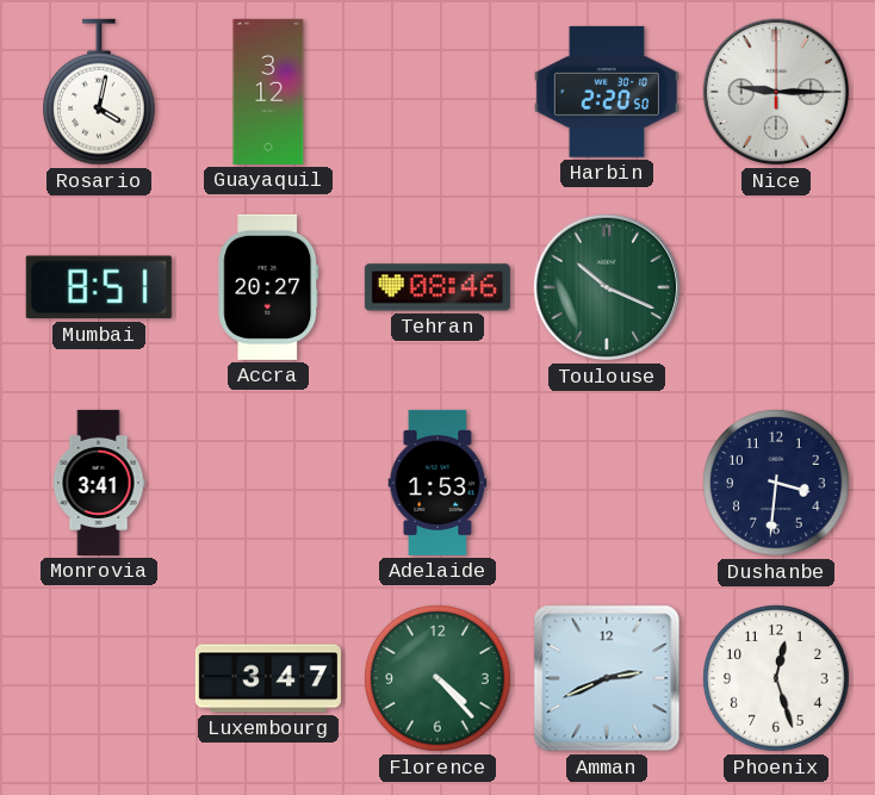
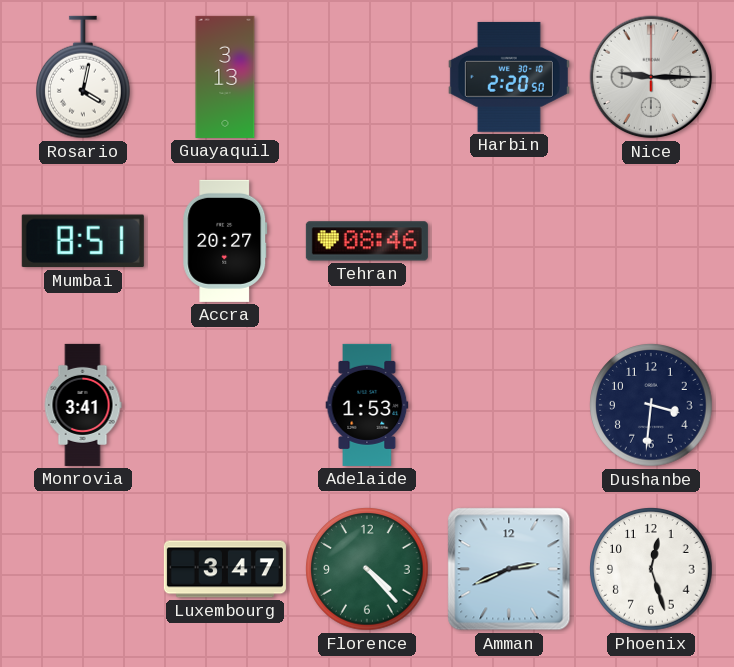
Guayaquil: 3:12 -> 3:13 (225, 77)
Toulouse: 10:19 -> none (607, 287)
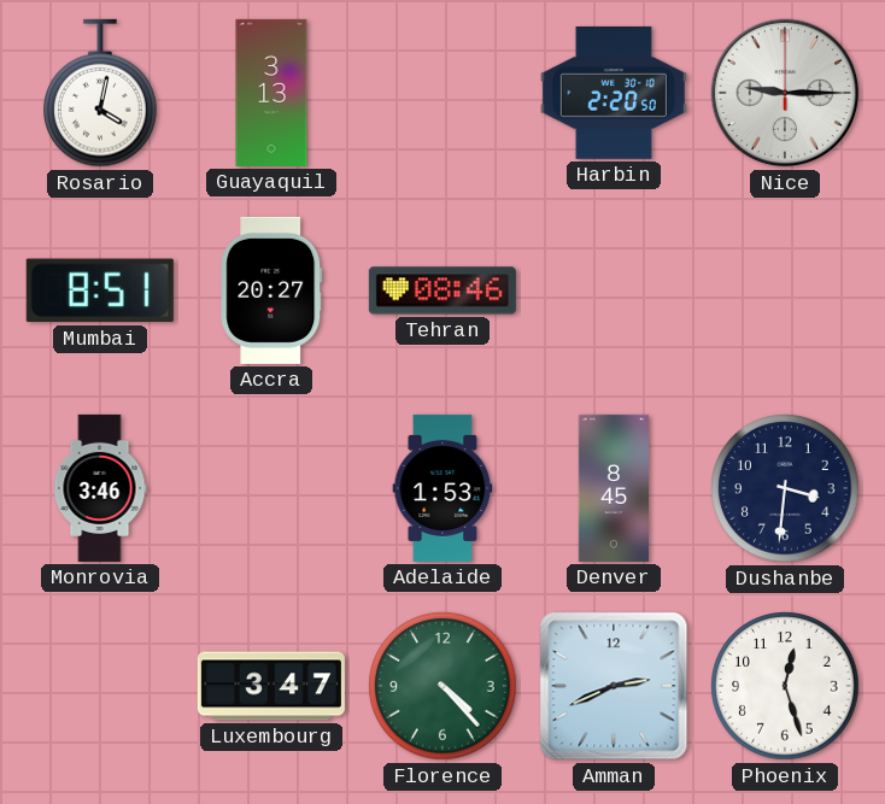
Monrovia: 3:41 -> 3:46 (100, 488)
Denver: none -> 8:45 (613, 488)
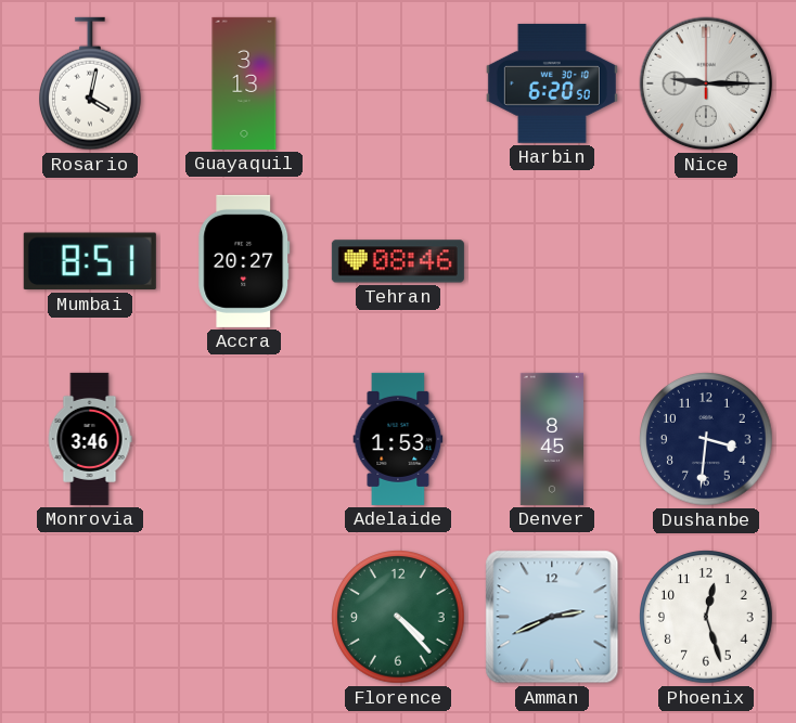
Harbin: 2:20 -> 6:20 (552, 83)
Luxembourg: 3:47 -> none (271, 686)
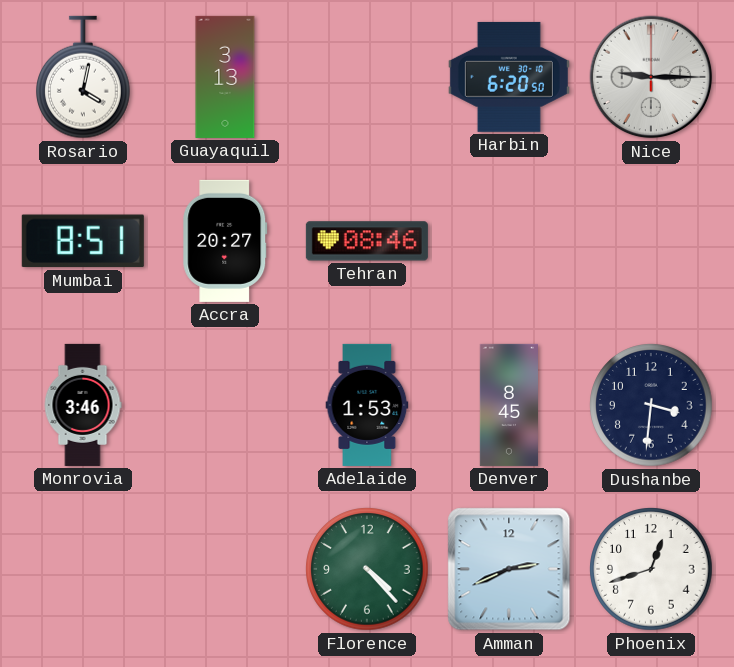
Phoenix: 12:27 -> 12:42 (651, 569)
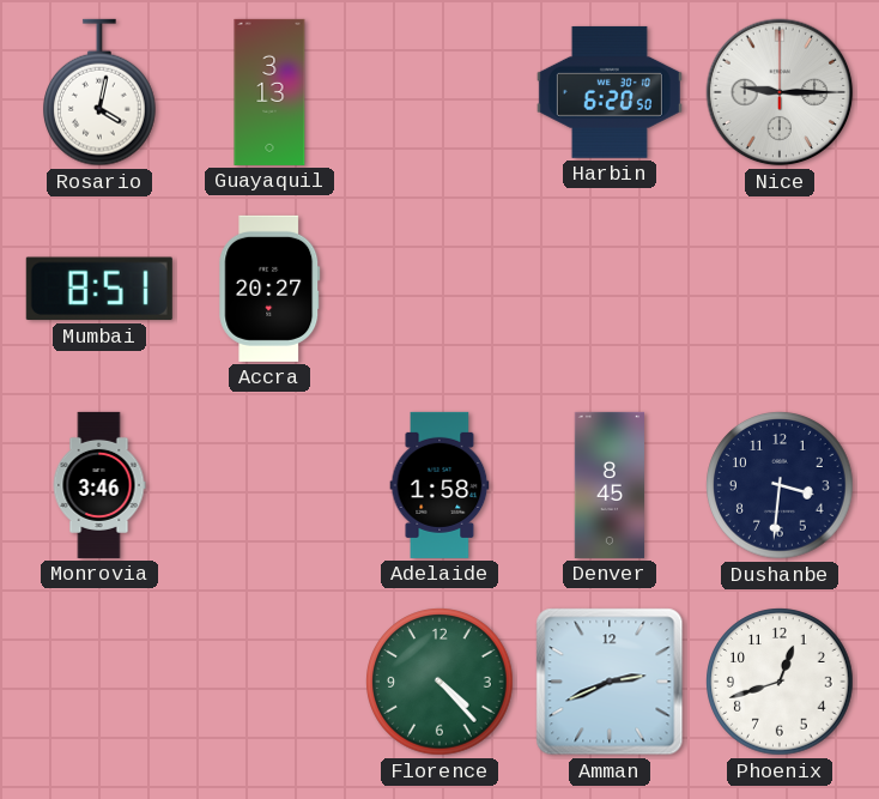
Tehran: 08:46 -> none (367, 241)
Adelaide: 1:53 -> 1:58 (440, 485)
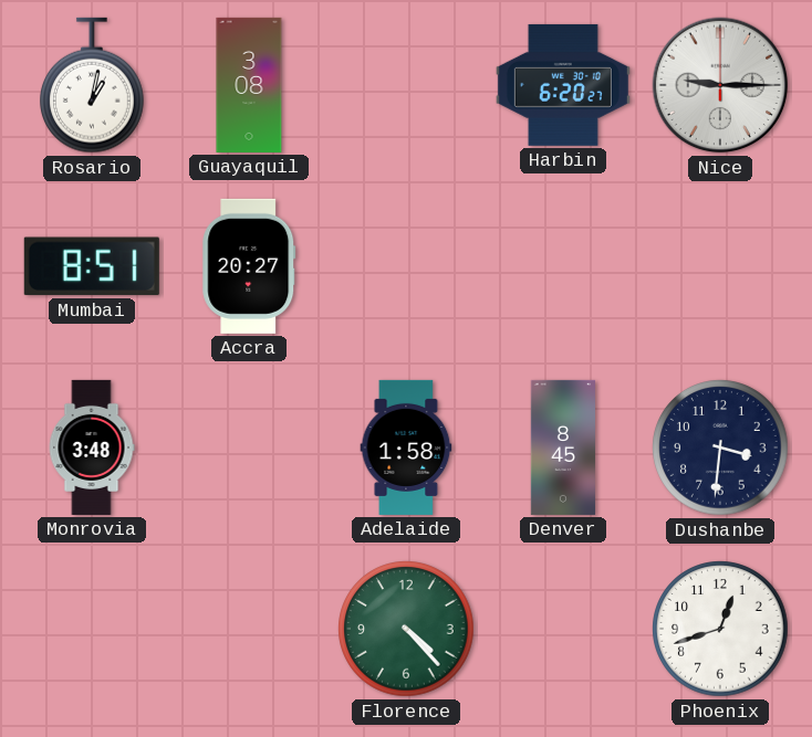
Rosario: 4:02 -> 1:02 (93, 85)
Guayaquil: 3:13 -> 3:08 (249, 85)
Harbin: 6:20:50 -> 6:20:27 (563, 85)
Monrovia: 3:46 -> 3:48 (92, 448)
Amman: 2:41 -> none (610, 682)
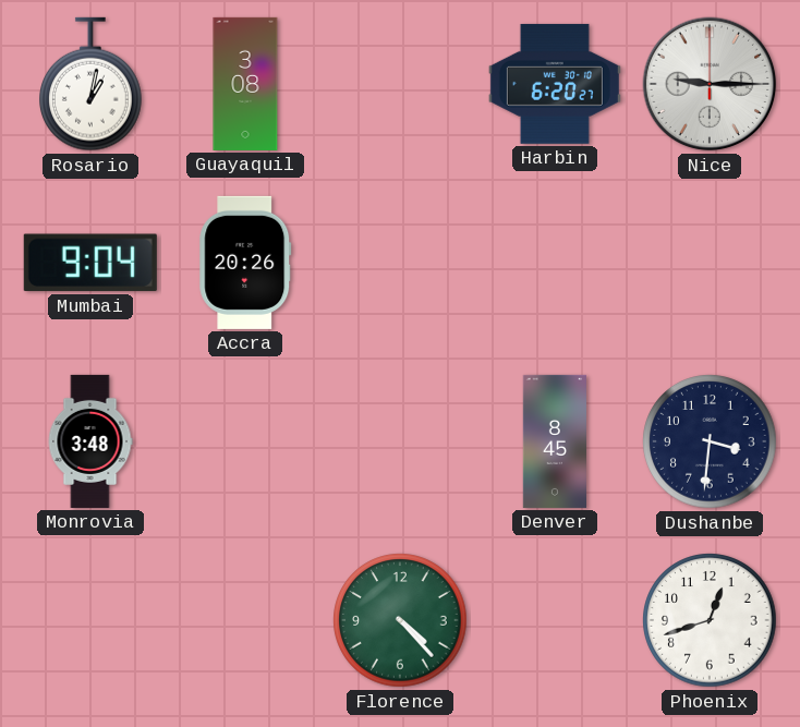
Mumbai: 8:51 -> 9:04 (90, 263)
Accra: 20:27 -> 20:26 (245, 263)
Adelaide: 1:58 -> none (406, 448)
